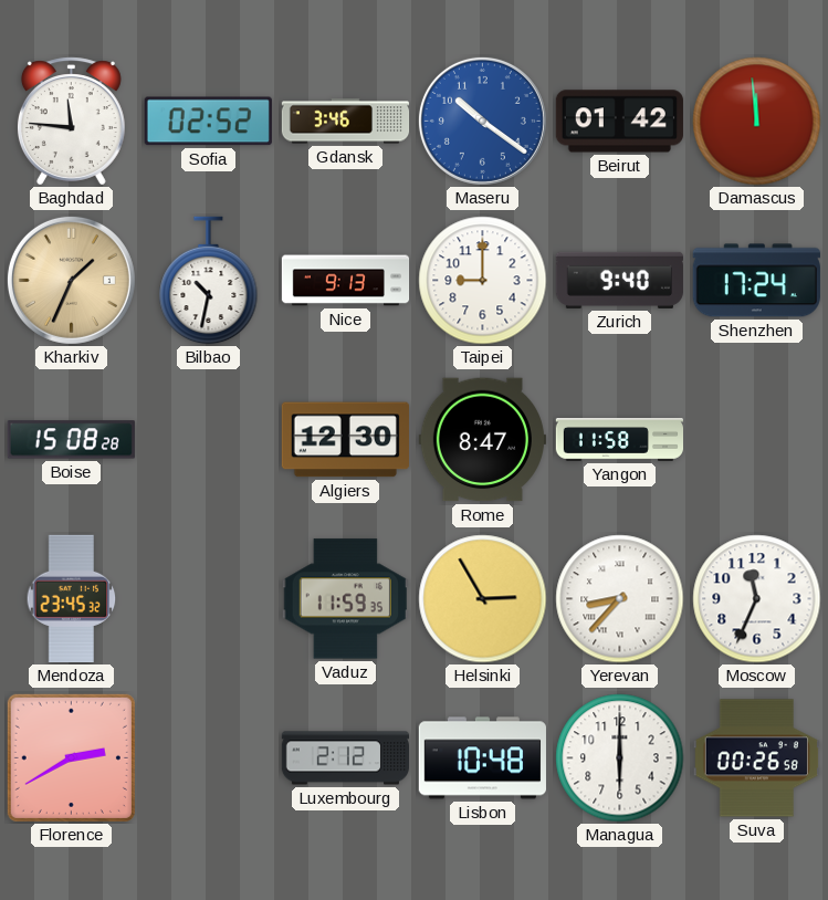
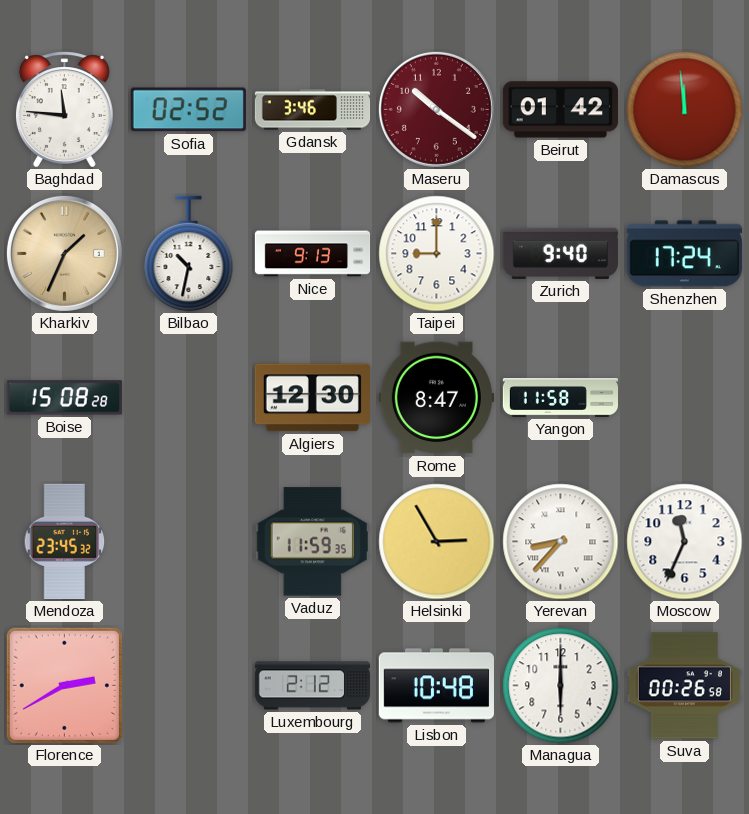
Maseru dial: blue -> burgundy (436, 109)
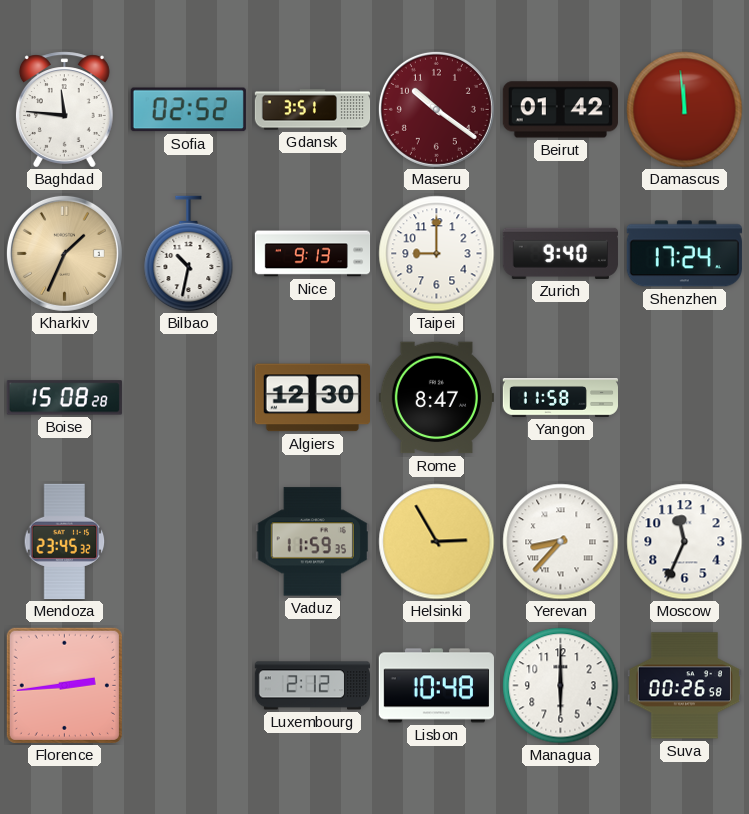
Gdansk: 3:46 -> 3:51 (313, 110)
Florence: 2:40 -> 2:44 (64, 685)
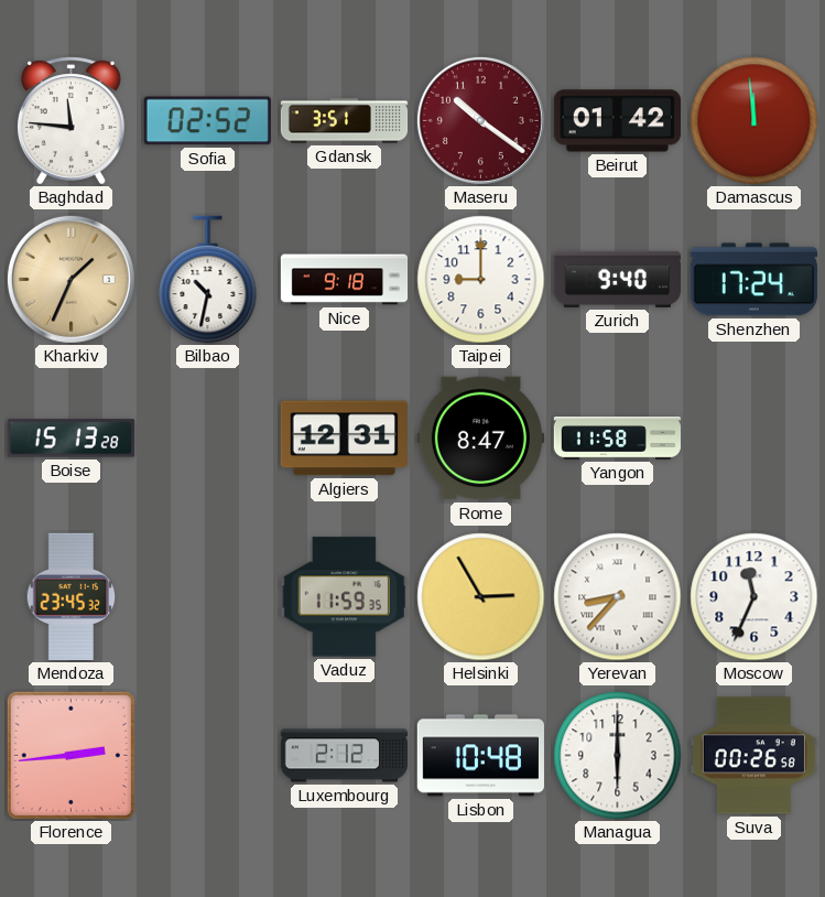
Nice: 9:13 -> 9:18 (345, 280)
Boise: 15:08 -> 15:13 (70, 439)
Algiers: 12:30 -> 12:31 (344, 439)
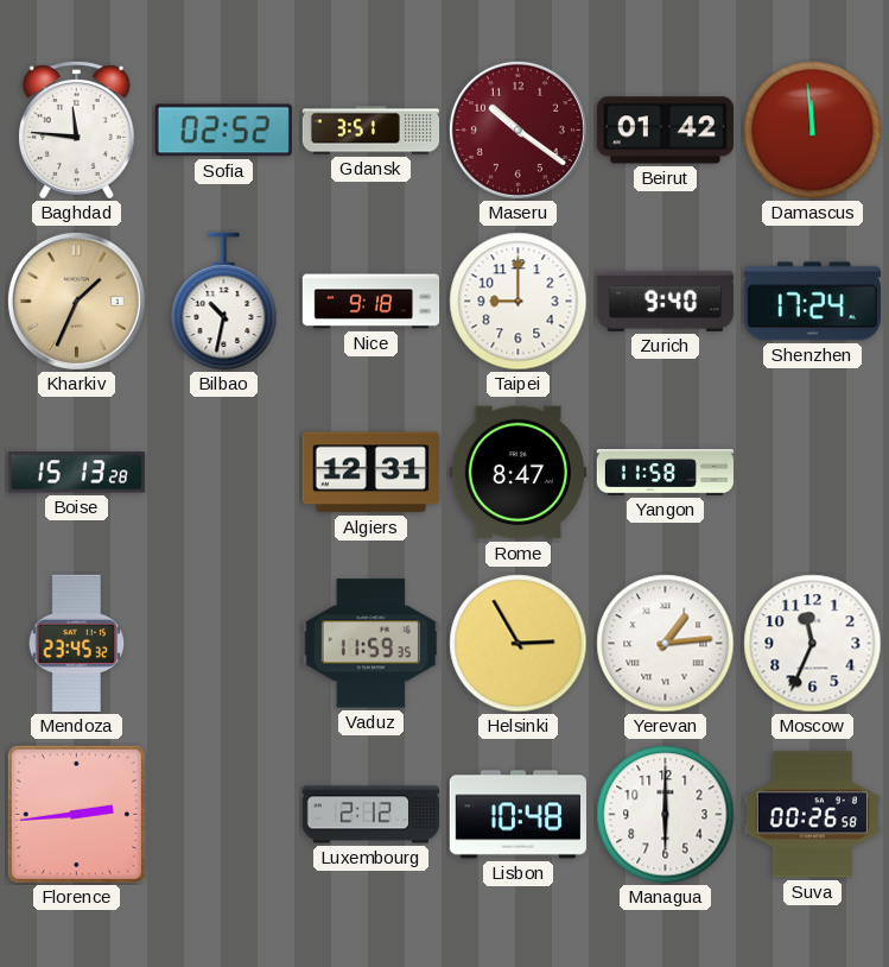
Yerevan: 8:37 -> 1:14 (666, 644)
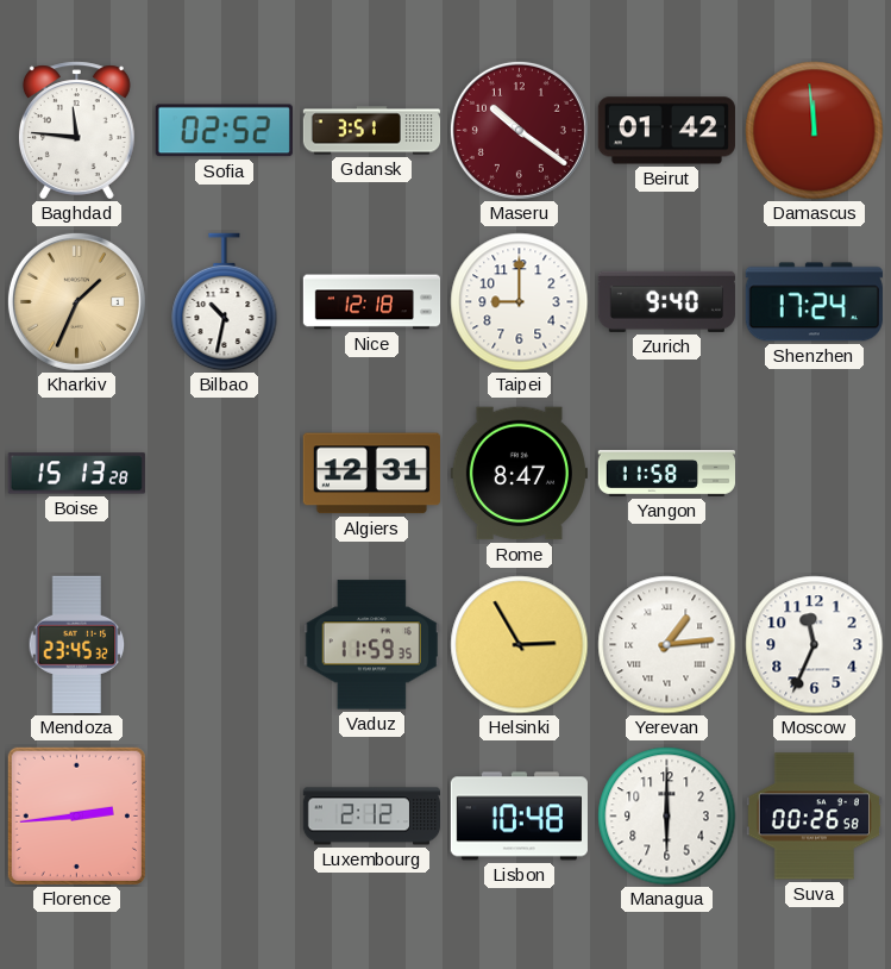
Nice: 9:18 -> 12:18 (372, 302)
